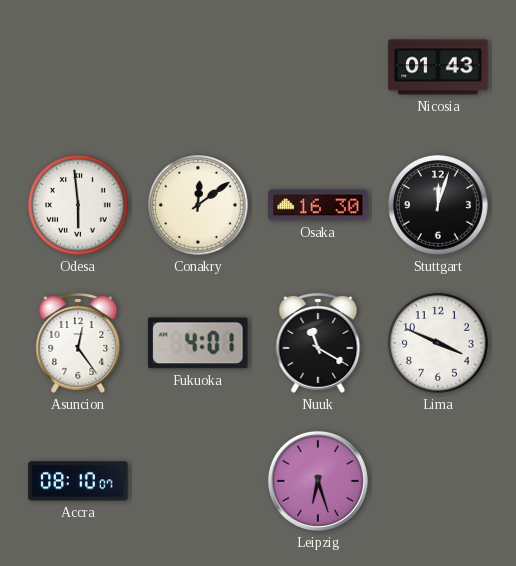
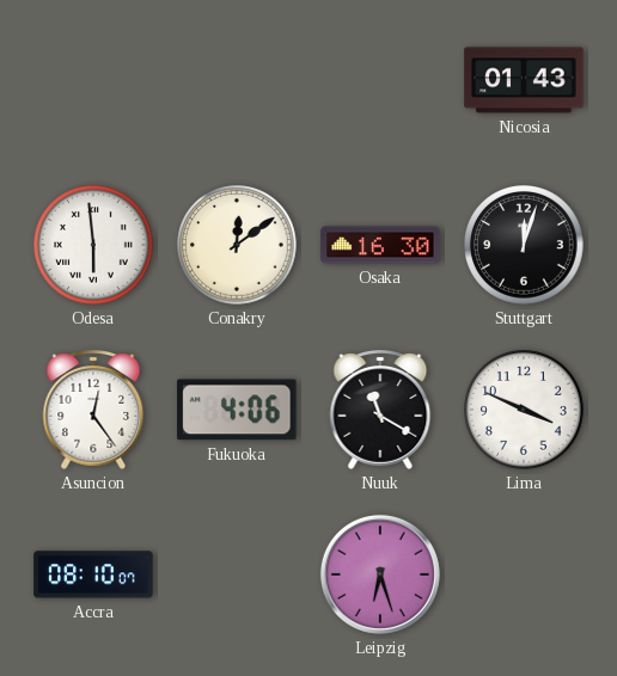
Fukuoka: 4:01 -> 4:06 (237, 410)
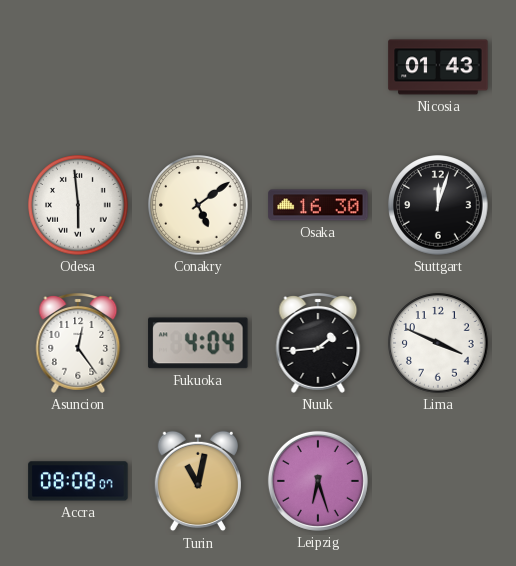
Conakry: 12:09 -> 5:09 (198, 205)
Fukuoka: 4:06 -> 4:04 (198, 343)
Nuuk: 11:20 -> 1:44 (318, 344)
Accra: 08:10 -> 08:08 (78, 481)
Turin: none -> 11:02 (198, 481)
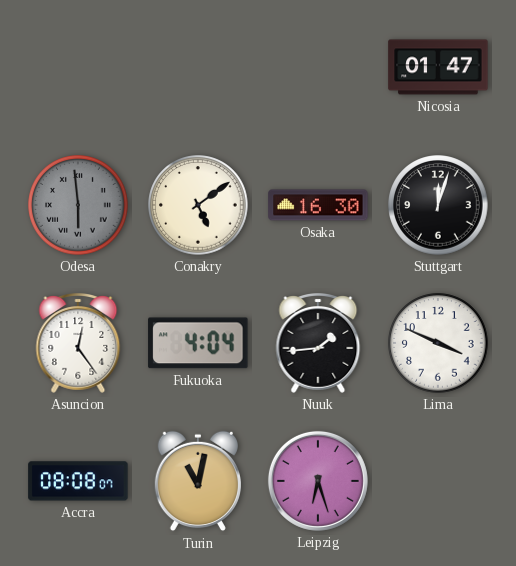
Nicosia: 01:43 -> 01:47 (438, 67)
Odesa dial: white -> grey (78, 205)
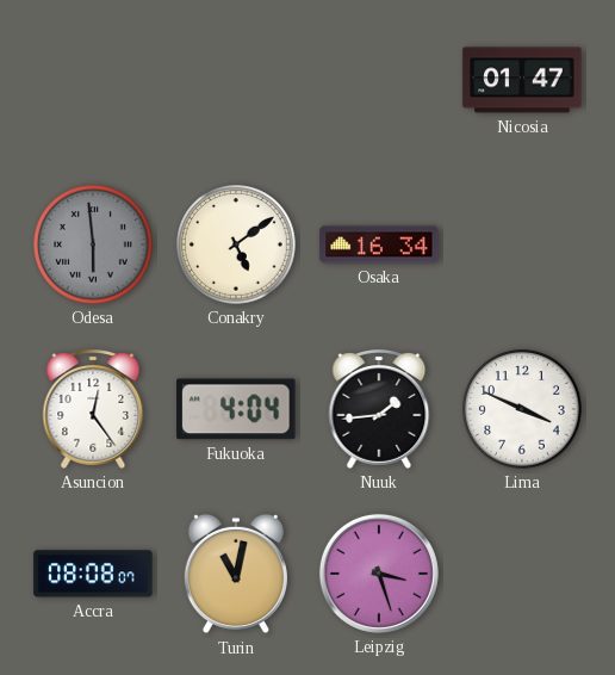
Osaka: 16:30 -> 16:34 (379, 244)
Stuttgart: 12:03 -> none (438, 205)
Leipzig: 6:27 -> 3:27 (379, 574)
